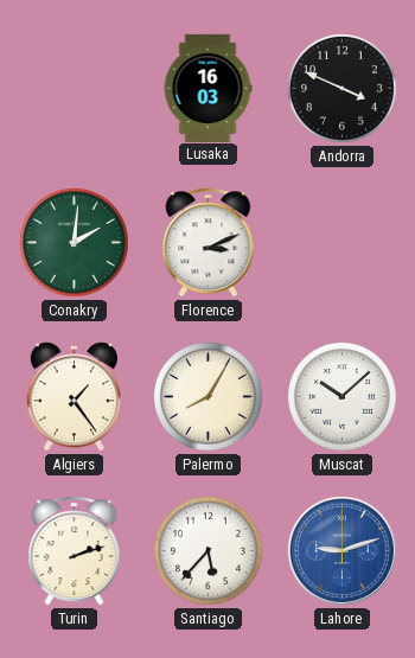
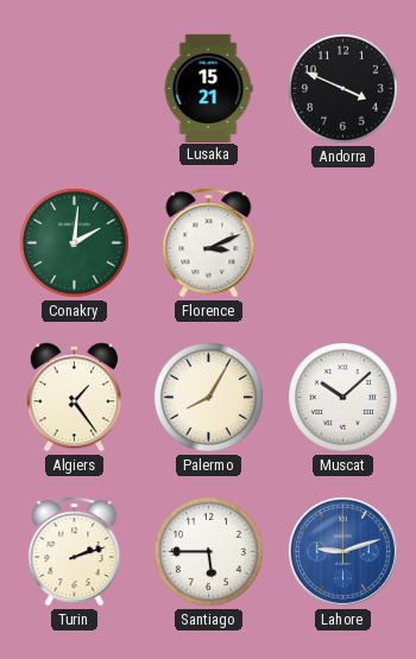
Lusaka: 16:03 -> 15:21 (208, 88)
Santiago: 5:37 -> 5:45 (209, 552)
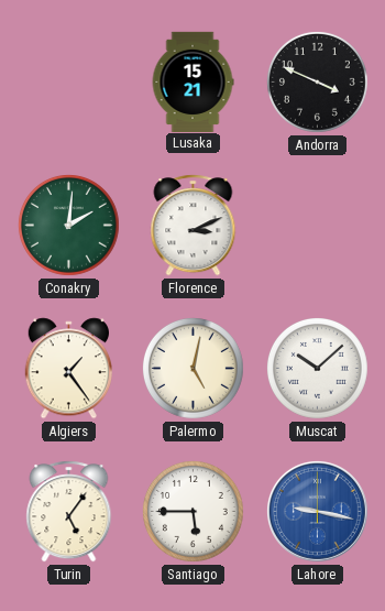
Palermo: 8:05 -> 5:02 (194, 369)
Turin: 2:12 -> 5:06 (69, 512)
Lahore: 9:12 -> 9:17 (317, 511)
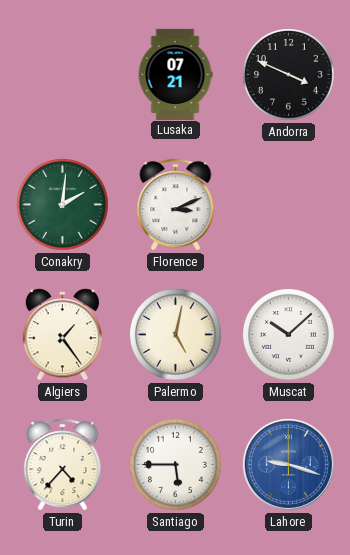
Lusaka: 15:21 -> 07:21 (175, 74)
Turin: 5:06 -> 4:37 (63, 465)
Lahore: 9:17 -> 9:18 (288, 464)
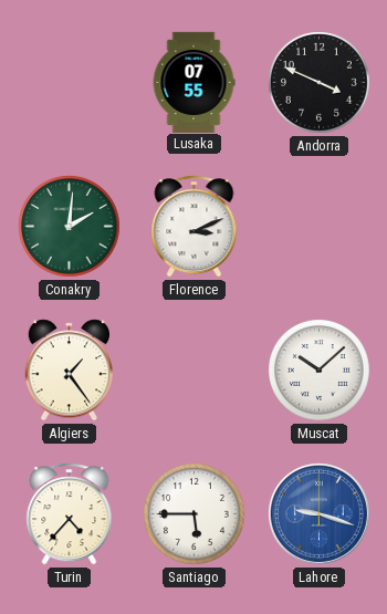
Lusaka: 07:21 -> 07:55 (193, 82)
Palermo: 5:02 -> none (176, 335)
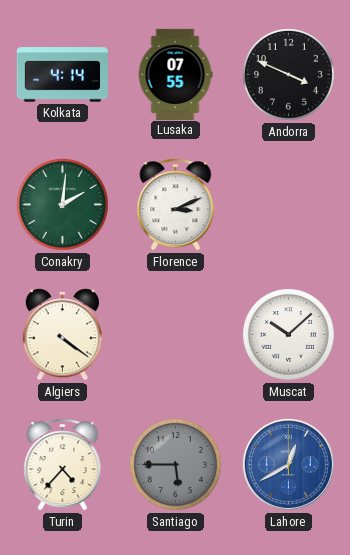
Kolkata: none -> 4:14 (62, 75)
Algiers: 1:24 -> 4:21 (62, 335)
Santiago dial: white -> grey (176, 465)
Lahore: 9:18 -> 12:40 (288, 464)
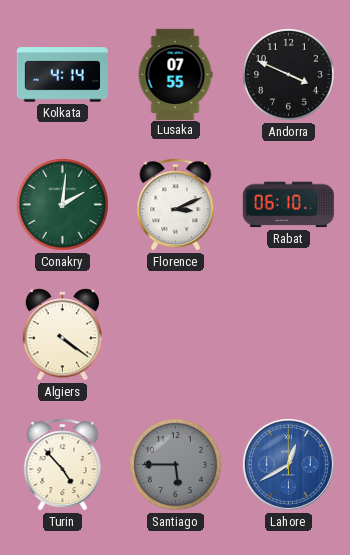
Rabat: none -> 06:10 (288, 205)
Muscat: 10:08 -> none (289, 335)
Turin: 4:37 -> 4:53 (63, 465)
